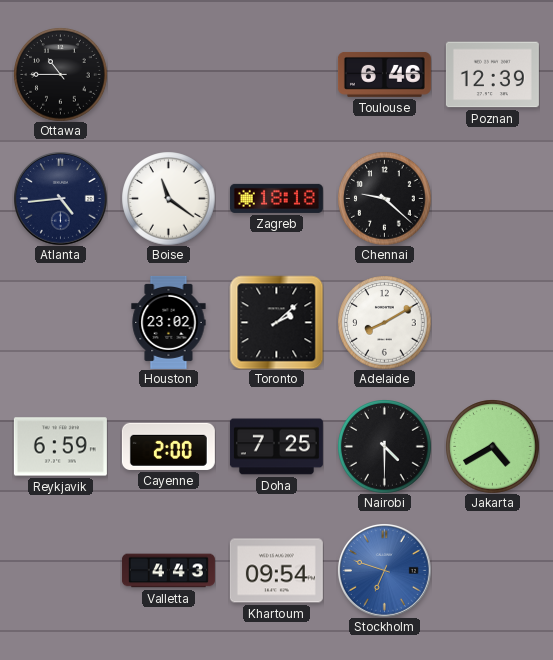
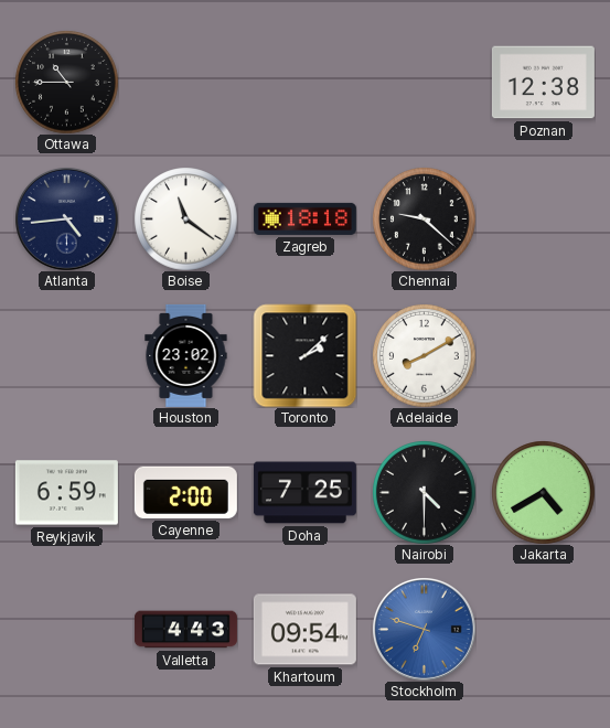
Toulouse: 6:46 -> none (384, 74)
Poznan: 12:39 -> 12:38 (543, 83)
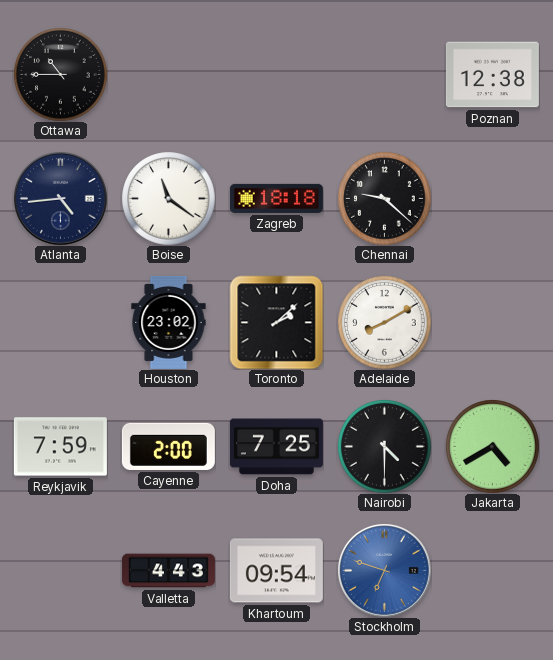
Reykjavik: 6:59 -> 7:59 (60, 447)
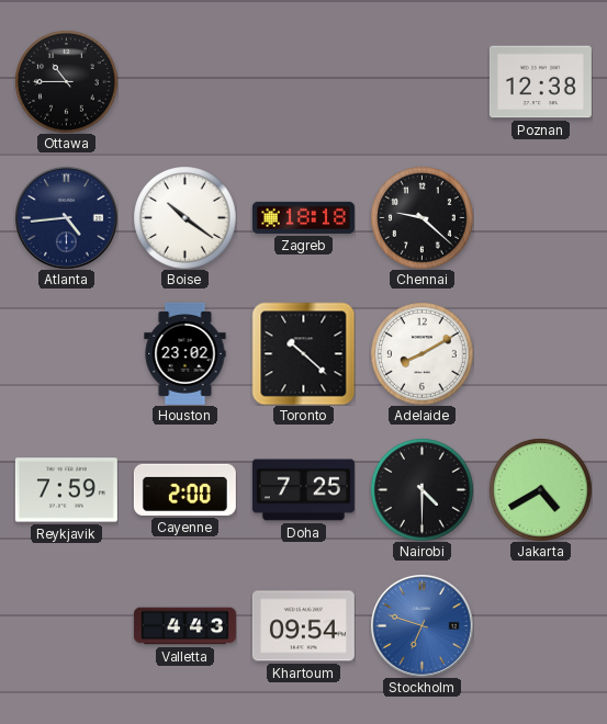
Boise: 11:21 -> 10:21 (184, 217)
Toronto: 2:08 -> 10:22 (303, 353)
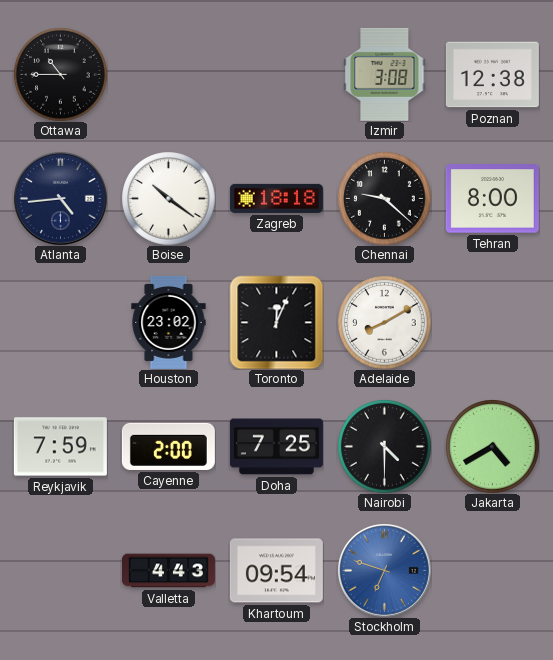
Izmir: none -> 3:08 (385, 74)
Tehran: none -> 8:00 (492, 199)
Toronto: 10:22 -> 12:04 (276, 322)
